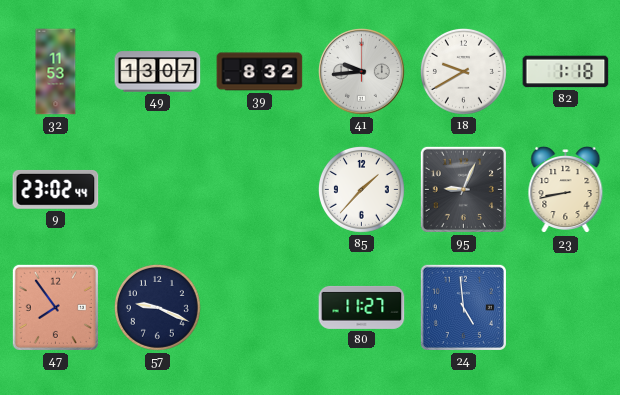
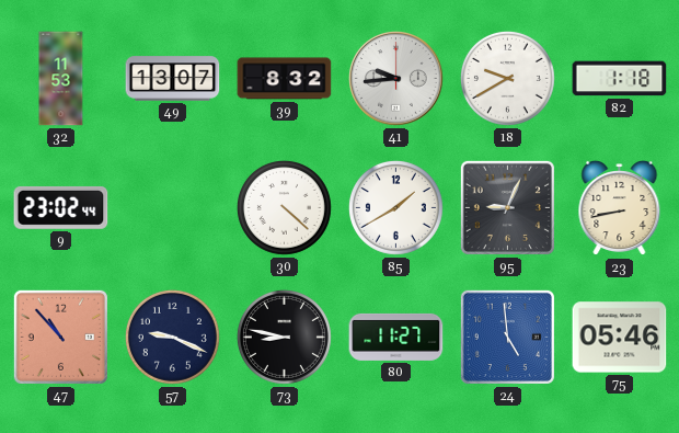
30: none -> 4:22 (284, 207)
85: 1:37 -> 1:40 (395, 207)
47: 7:54 -> 10:53 (60, 337)
73: none -> 8:47 (284, 337)
75: none -> 05:46 (620, 338)
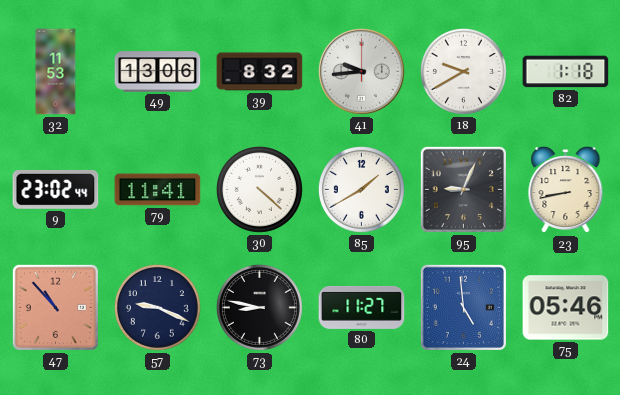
49: 13:07 -> 13:06 (158, 72)
79: none -> 11:41 (158, 190)
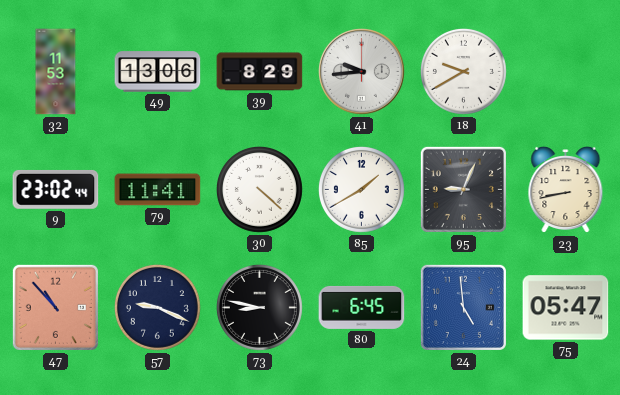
39: 8:32 -> 8:29 (260, 72)
82: 1:18 -> none (566, 72)
80: 11:27 -> 6:45 (362, 307)
75: 05:46 -> 05:47 (566, 308)
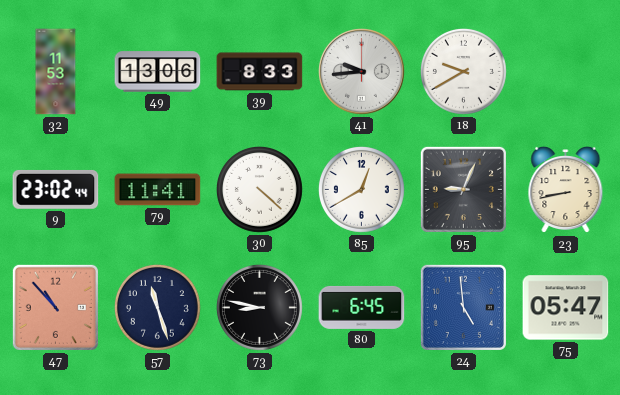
39: 8:29 -> 8:33 (260, 72)
85: 1:40 -> 12:40 (361, 189)
57: 9:19 -> 11:27 (157, 307)
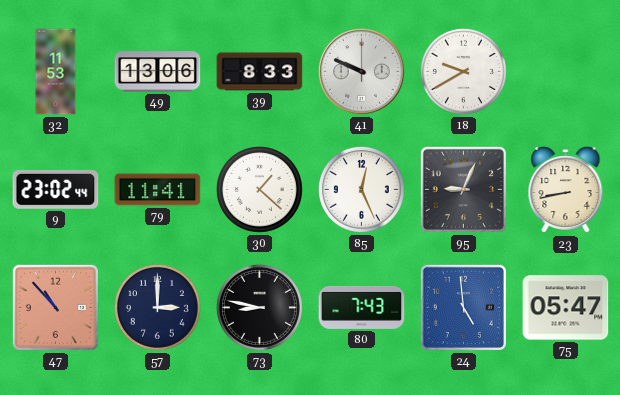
41: 9:44 -> 9:49 (362, 72)
30: 4:22 -> 1:22 (259, 189)
85: 12:40 -> 12:26 (361, 189)
57: 11:27 -> 3:00 (157, 307)
80: 6:45 -> 7:43 (362, 307)
